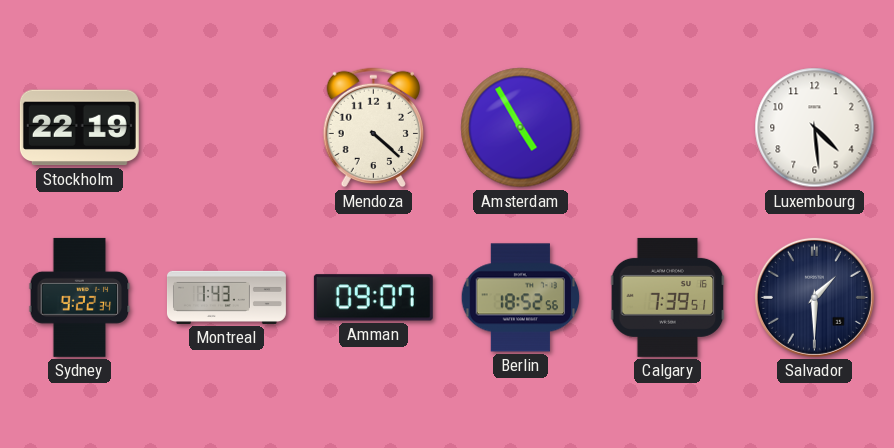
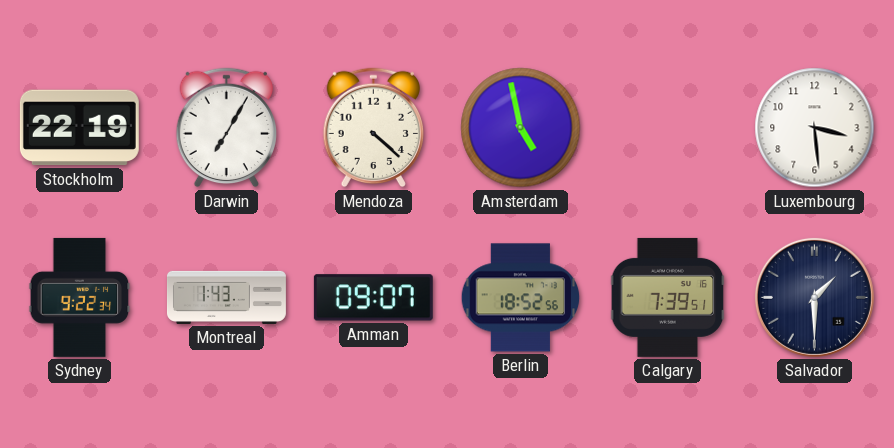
Darwin: none -> 7:05 (226, 128)
Amsterdam: 4:55 -> 4:58 (521, 128)
Luxembourg: 4:29 -> 3:29 (815, 128)
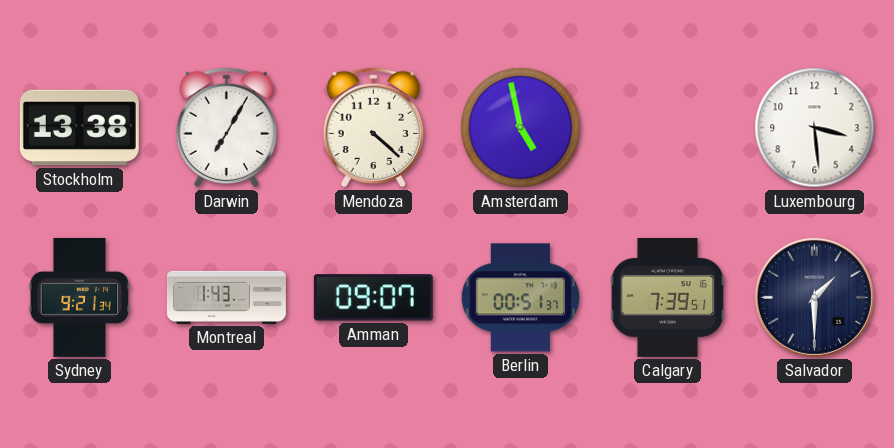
Stockholm: 22:19 -> 13:38 (79, 128)
Sydney: 9:22 -> 9:21 (80, 297)
Berlin: 18:52 -> 00:51 (521, 298)
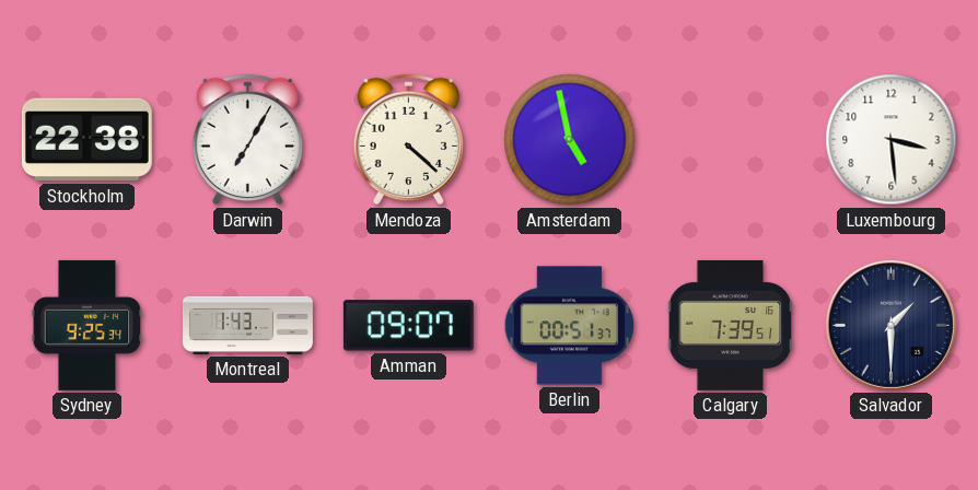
Stockholm: 13:38 -> 22:38 (86, 140)
Sydney: 9:21 -> 9:25 (88, 325)
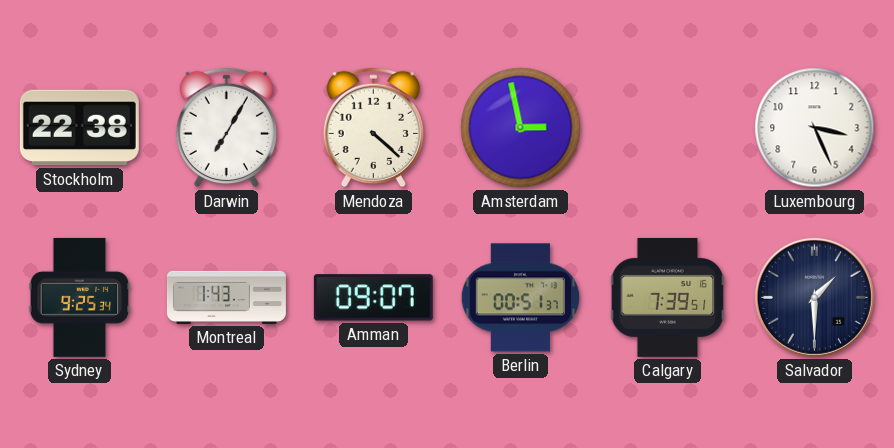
Amsterdam: 4:58 -> 2:58 (521, 128)
Luxembourg: 3:29 -> 3:26 (815, 128)
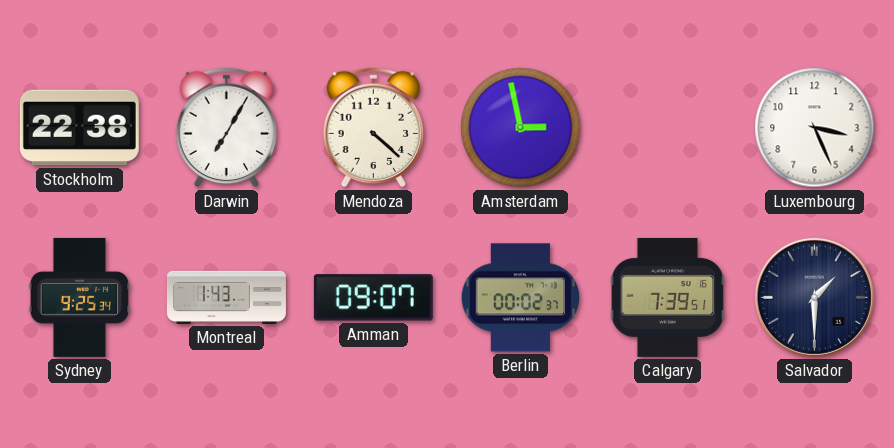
Berlin: 00:51 -> 00:02 (521, 298)
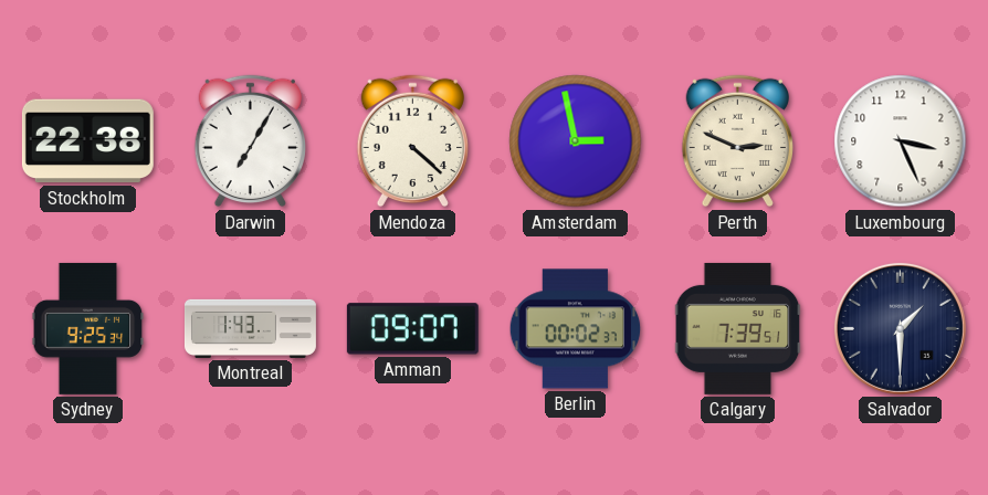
Perth: none -> 2:49 (737, 141)
